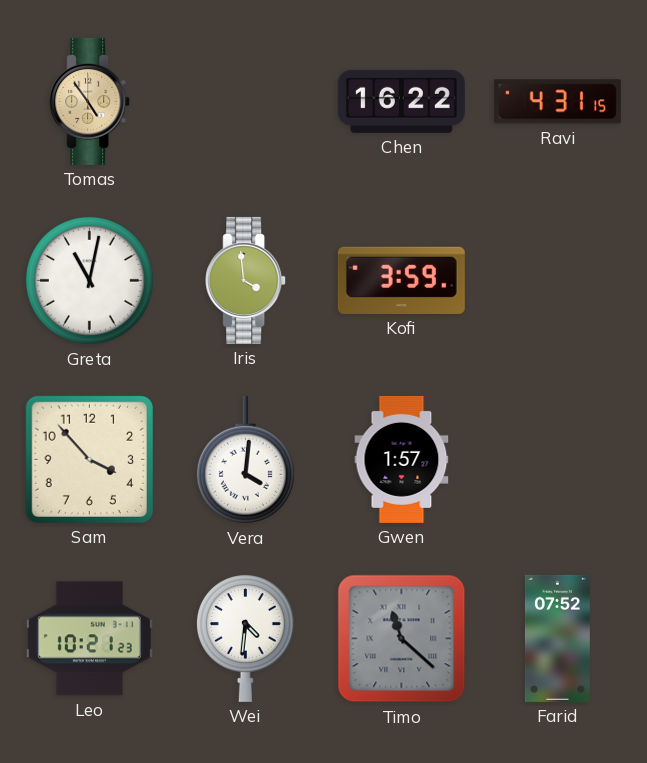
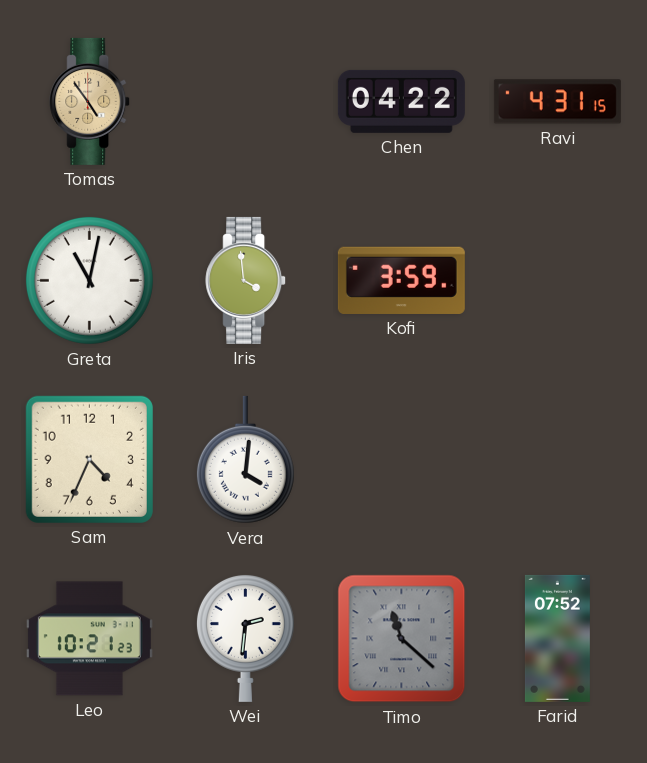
Chen: 16:22 -> 04:22 (401, 101)
Sam: 3:53 -> 4:34 (89, 459)
Gwen: 1:57 -> none (402, 459)
Wei: 4:31 -> 2:31 (245, 639)
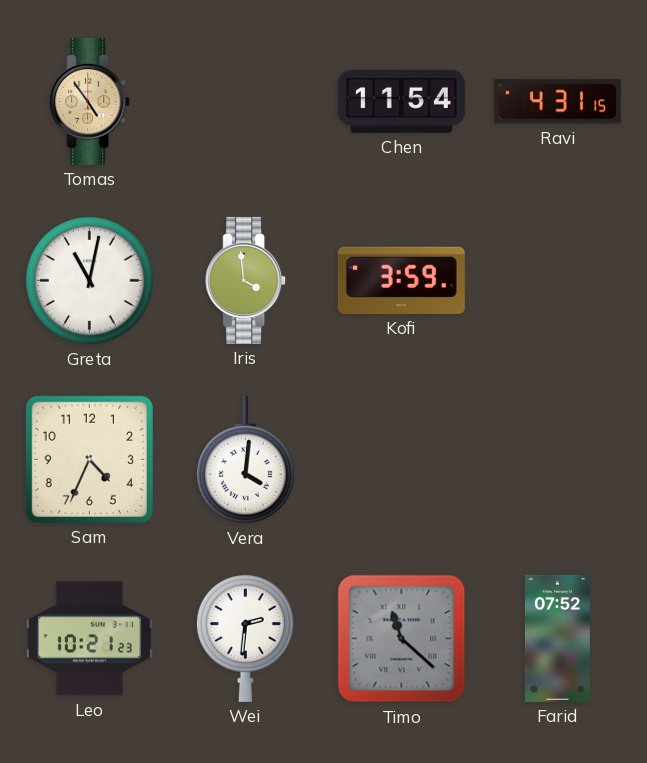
Chen: 04:22 -> 11:54 (401, 101)
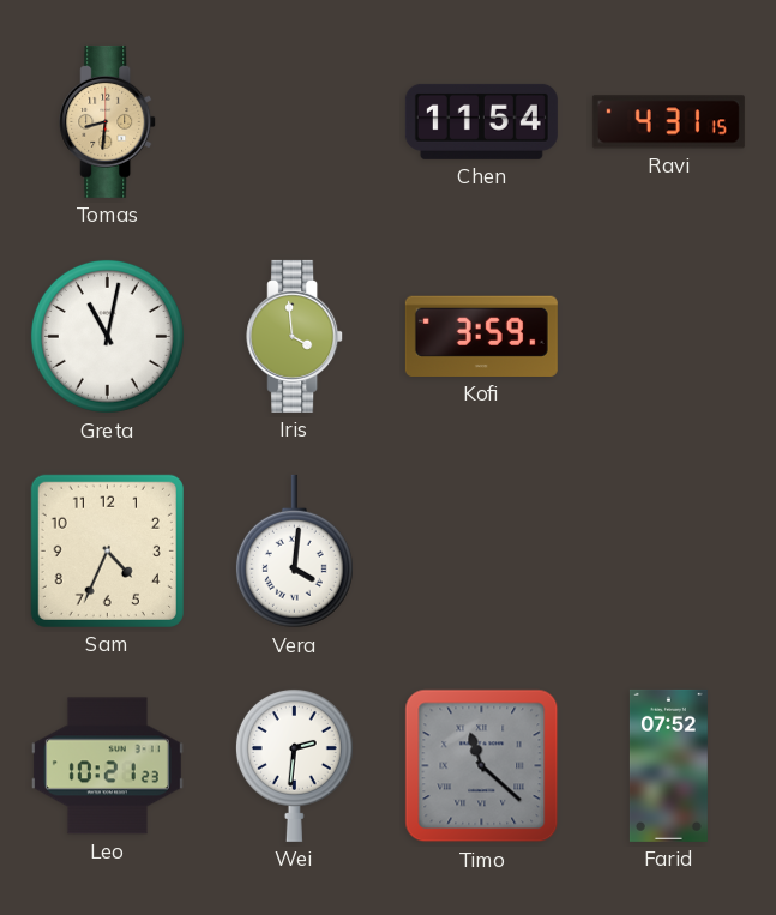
Tomas: 4:54 -> 8:31 (108, 121)
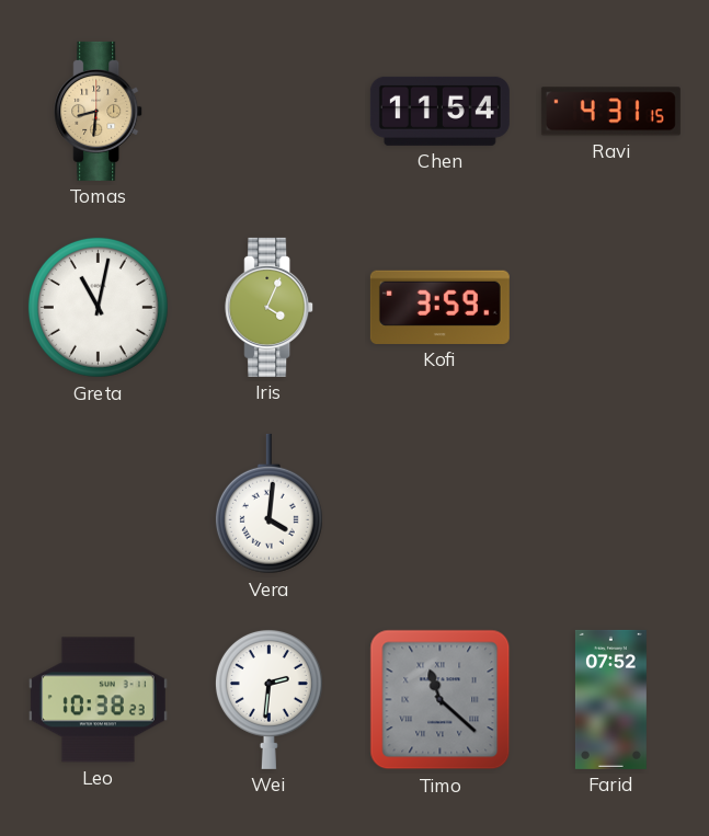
Iris: 3:59 -> 4:04 (270, 307)
Sam: 4:34 -> none (107, 550)
Leo: 10:21 -> 10:38 (98, 700)
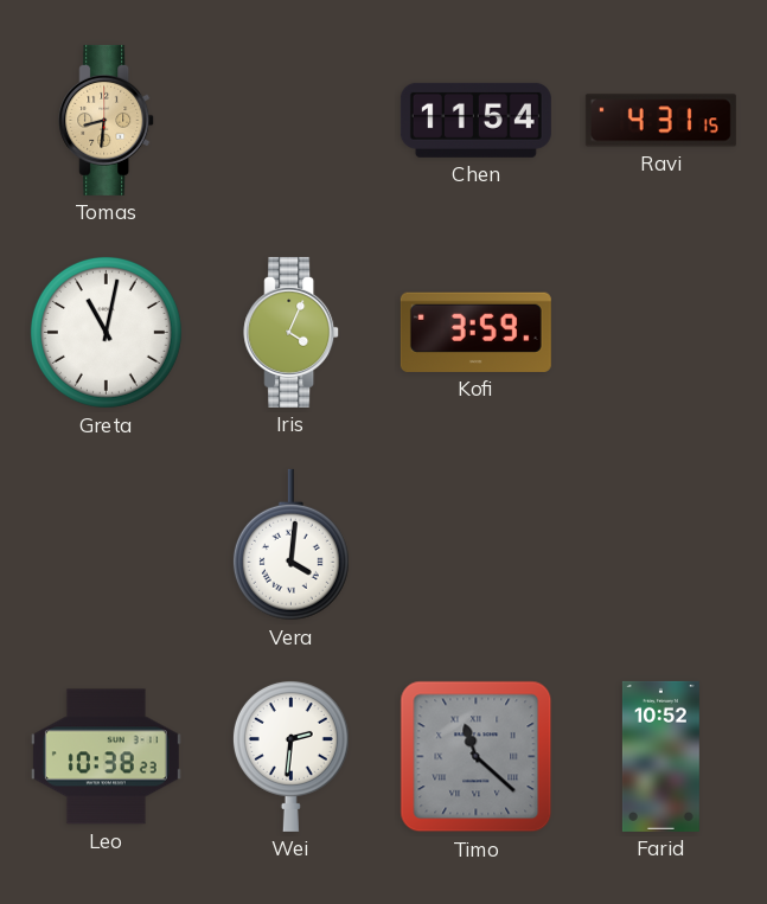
Farid: 07:52 -> 10:52 (660, 756)
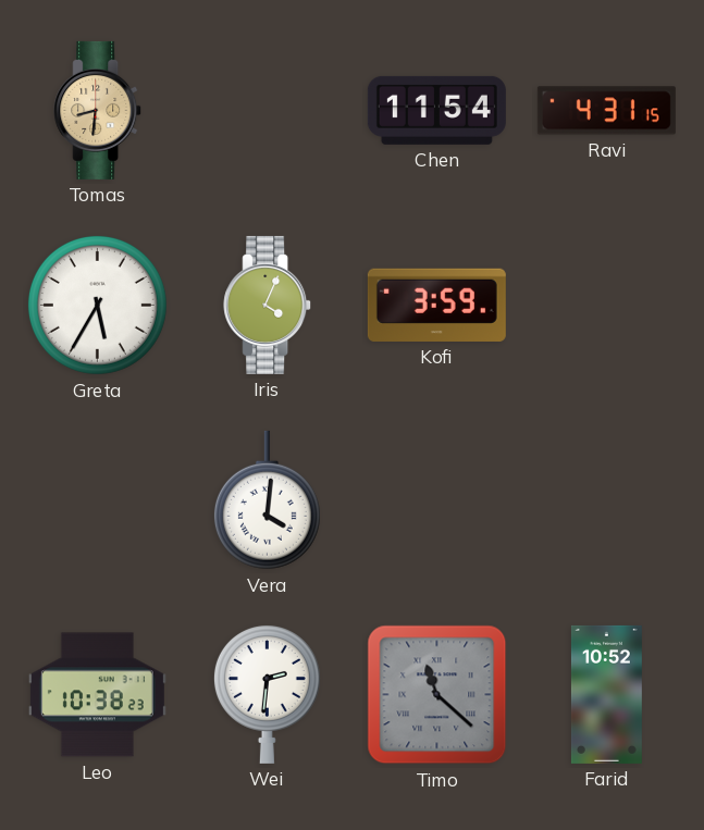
Greta: 11:02 -> 5:35 (97, 305)
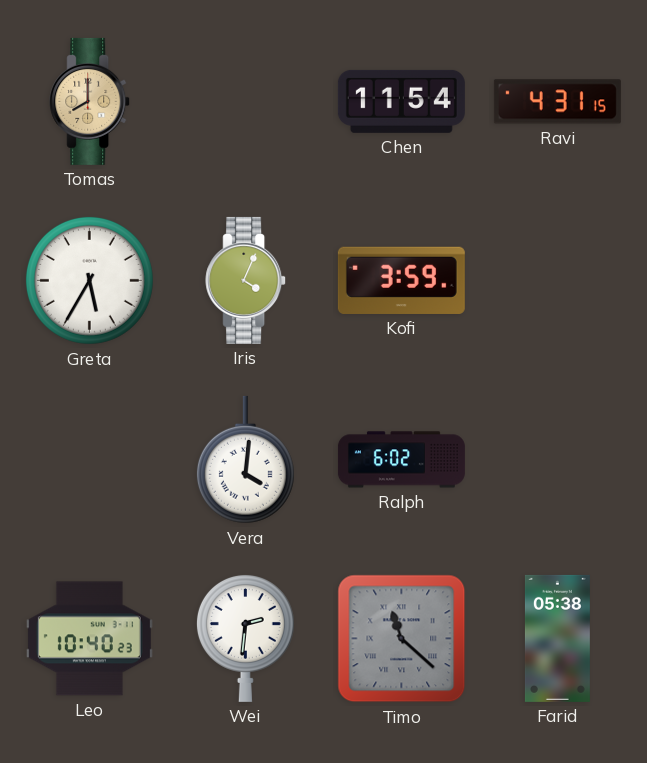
Tomas: 8:31 -> 8:00 (90, 101)
Ralph: none -> 6:02 (401, 460)
Leo: 10:38 -> 10:40 (89, 639)
Farid: 10:52 -> 05:38 (557, 638)
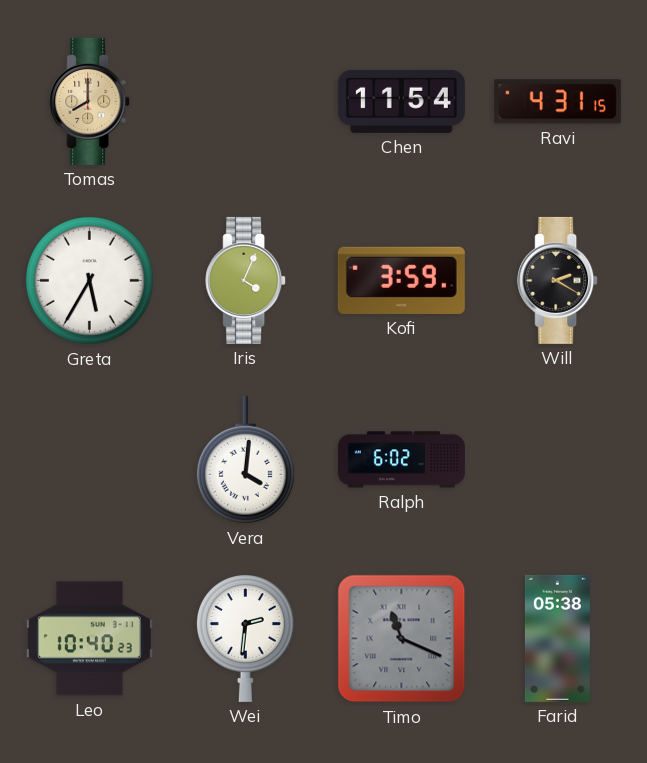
Will: none -> 2:20 (558, 280)
Timo: 11:22 -> 11:19 (402, 639)
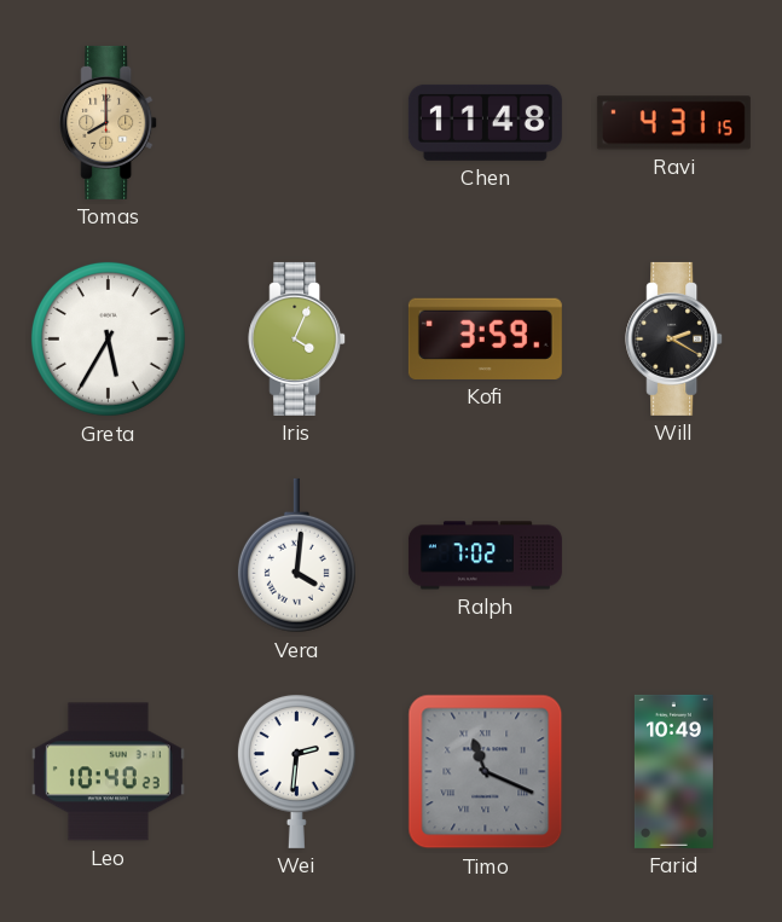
Chen: 11:54 -> 11:48 (485, 122)
Ralph: 6:02 -> 7:02 (485, 556)
Farid: 05:38 -> 10:49 (673, 771)
